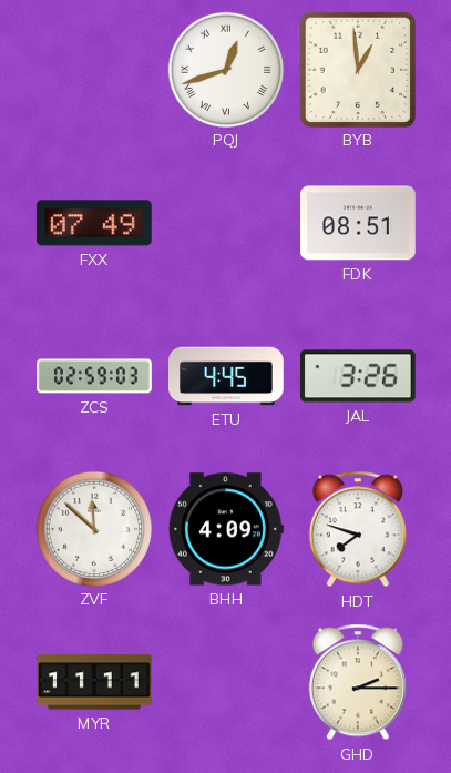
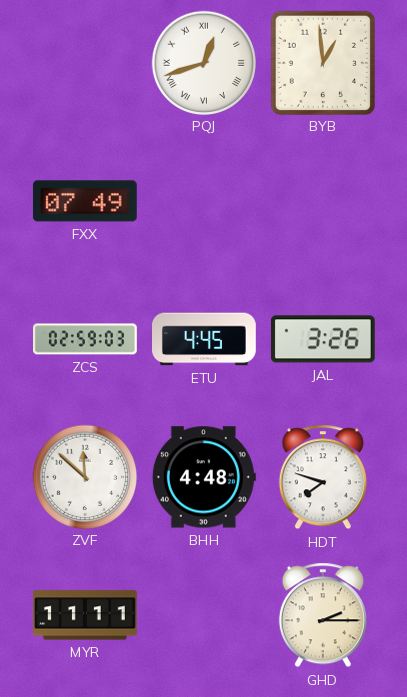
FDK: 08:51 -> none (359, 223)
BHH: 4:09 -> 4:48 (204, 477)
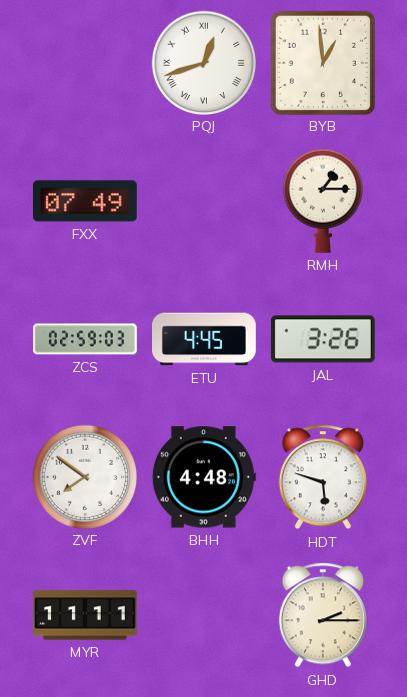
RMH: none -> 1:15 (323, 201)
ZVF: 11:52 -> 7:51 (84, 476)
HDT: 7:48 -> 5:48 (323, 477)
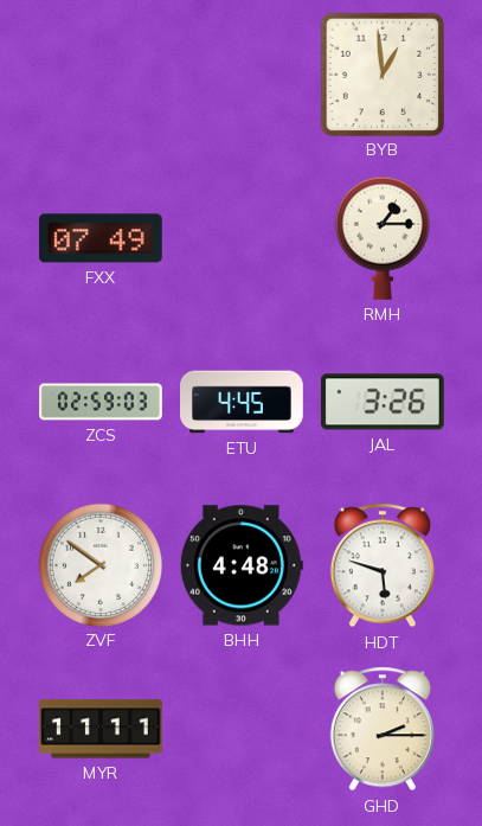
PQJ: 12:42 -> none (203, 62)
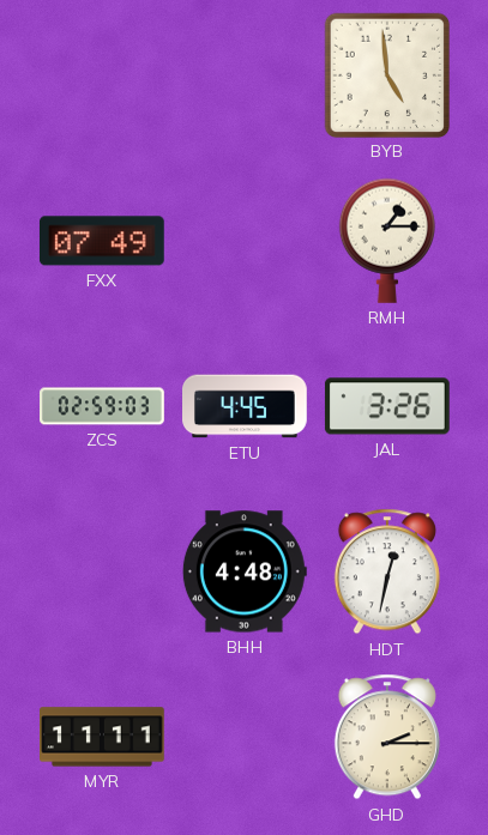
BYB: 12:59 -> 4:59 (386, 74)
ZVF: 7:51 -> none (99, 564)
HDT: 5:48 -> 12:32 (387, 571)
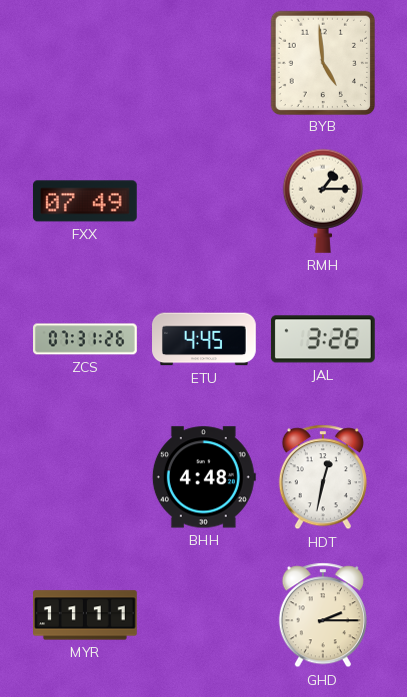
ZCS: 02:59 -> 07:31 (85, 339)
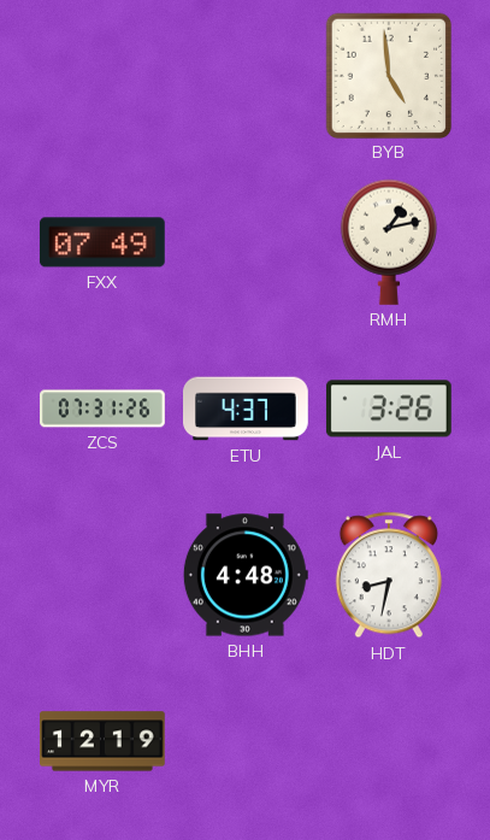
RMH: 1:15 -> 1:13 (389, 242)
ETU: 4:45 -> 4:37 (247, 409)
HDT: 12:32 -> 8:32 (389, 575)
MYR: 11:11 -> 12:19 (104, 741)
GHD: 2:15 -> none (323, 615)
